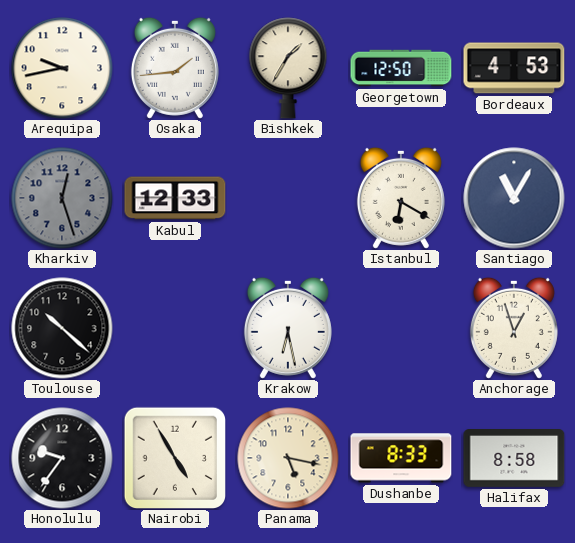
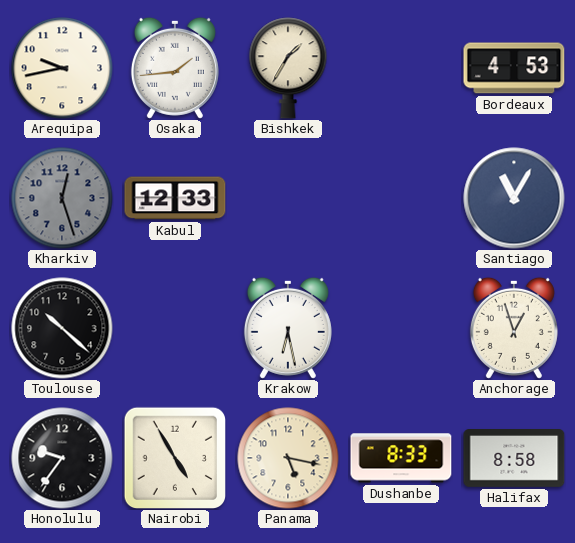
Georgetown: 12:50 -> none (401, 68)
Istanbul: 6:20 -> none (401, 198)
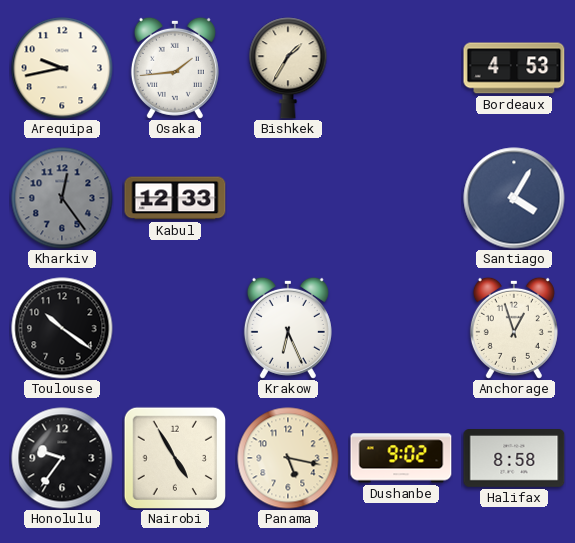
Kharkiv: 12:27 -> 12:24 (62, 198)
Santiago: 11:05 -> 4:05 (514, 198)
Toulouse: 10:22 -> 10:21 (62, 328)
Krakow: 6:28 -> 6:26 (288, 328)
Dushanbe: 8:33 -> 9:02 (401, 458)
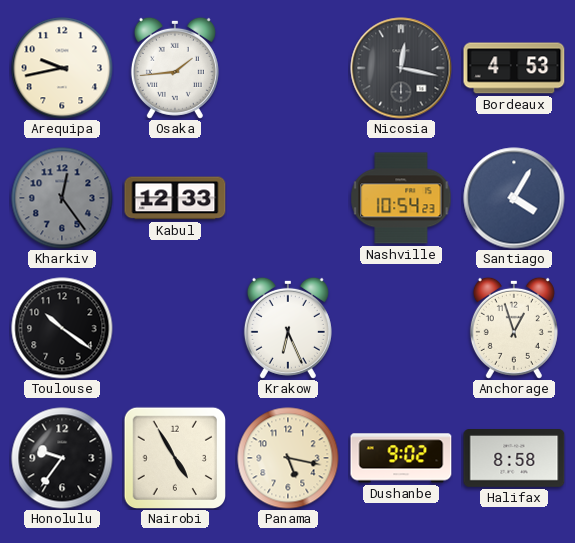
Bishkek: 1:35 -> none (288, 68)
Nicosia: none -> 12:17 (401, 68)
Nashville: none -> 10:54 (401, 198)
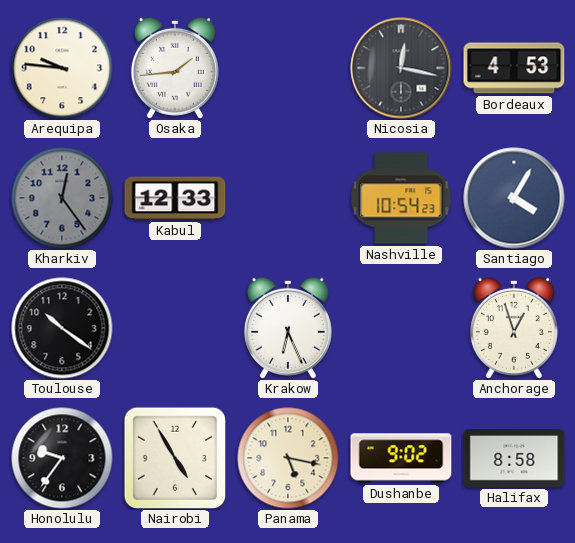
Arequipa: 9:43 -> 9:46 (62, 68)
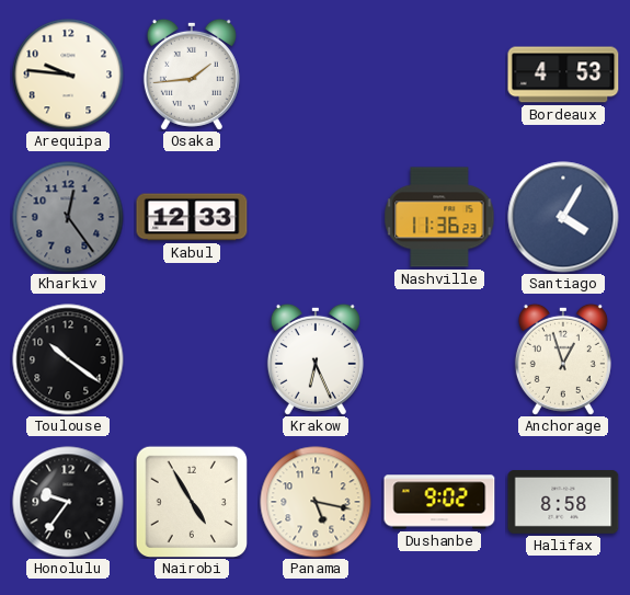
Nicosia: 12:17 -> none (401, 68)
Nashville: 10:54 -> 11:36 (439, 217)
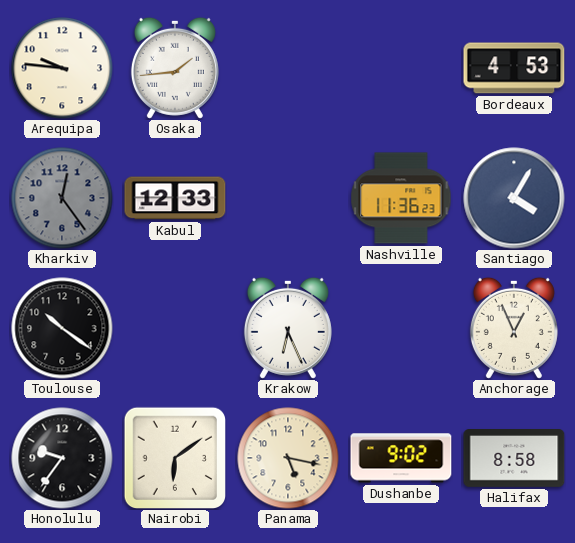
Anchorage: 12:57 -> 12:56 (514, 328)
Nairobi: 4:55 -> 6:09 (174, 457)
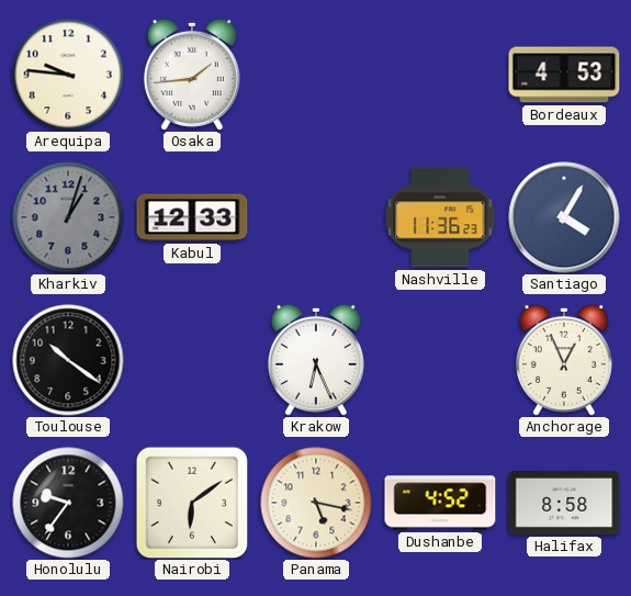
Kharkiv: 12:24 -> 1:03 (68, 217)
Dushanbe: 9:02 -> 4:52 (440, 503)
